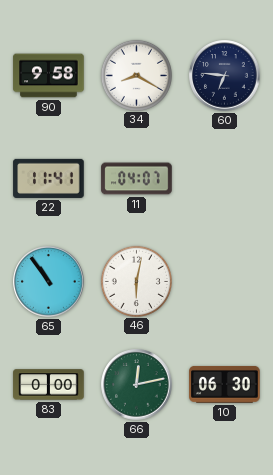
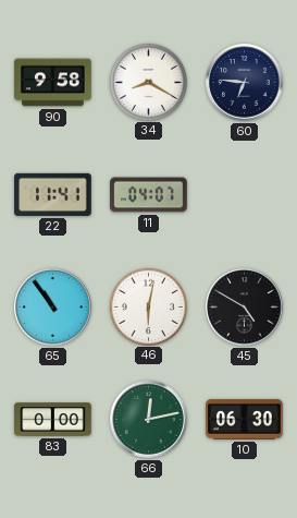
45: none -> 4:50 (245, 308)
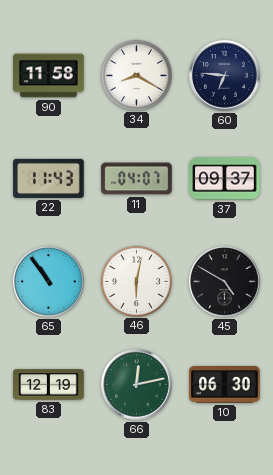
90: 9:58 -> 11:58 (49, 76)
22: 11:41 -> 11:43 (49, 178)
37: none -> 09:37 (225, 179)
83: 0:00 -> 12:19 (49, 385)
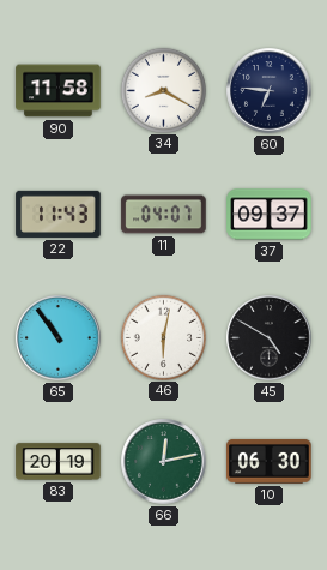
83: 12:19 -> 20:19 (59, 462)
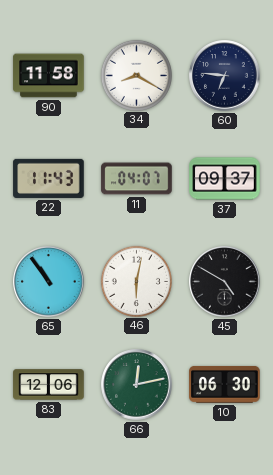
83: 20:19 -> 12:06 (49, 385)
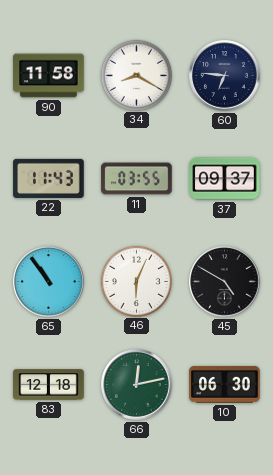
11: 04:07 -> 03:55 (137, 179)
46: 6:02 -> 6:04 (136, 281)
83: 12:06 -> 12:18 (49, 385)
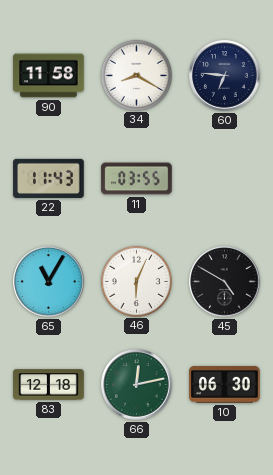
37: 09:37 -> none (225, 179)
65: 10:54 -> 11:05 (49, 282)
